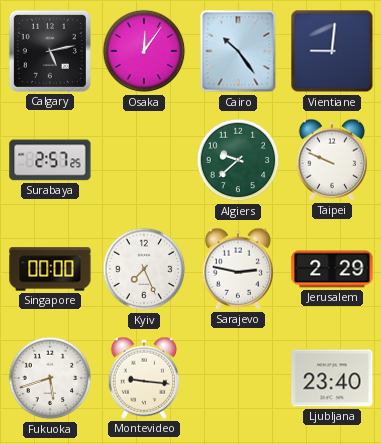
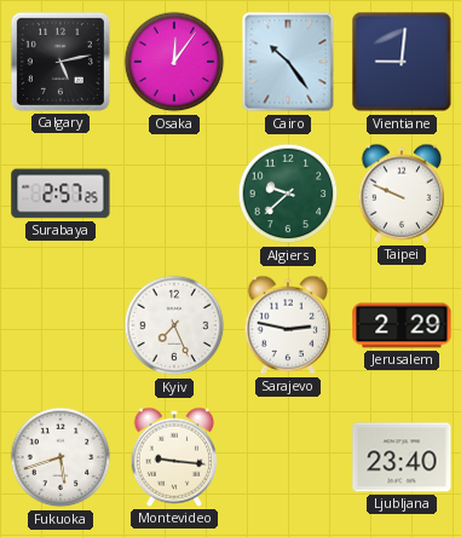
Singapore: 00:00 -> none (50, 269)
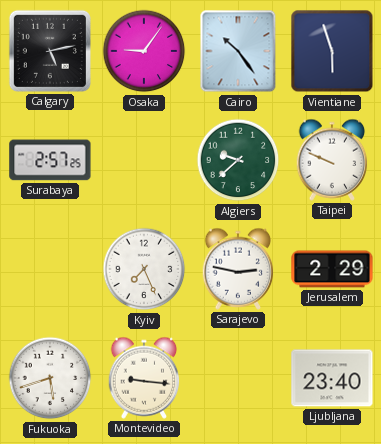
Osaka: 12:06 -> 9:06 (144, 51)
Vientiane: 9:01 -> 5:57 (332, 51)
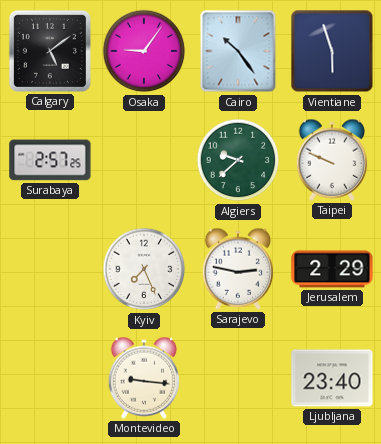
Calgary: 5:13 -> 5:09 (50, 51)
Fukuoka: 5:42 -> none (50, 378)
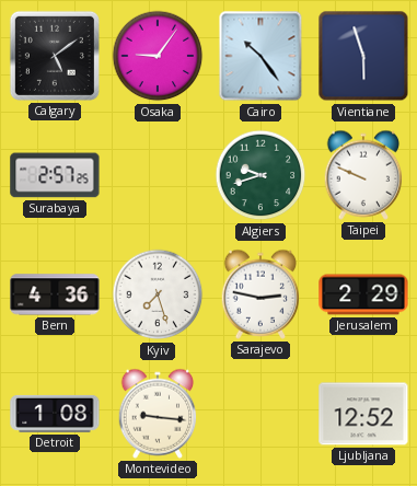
Algiers: 9:38 -> 9:42 (260, 175)
Bern: none -> 4:36 (55, 294)
Kyiv: 7:26 -> 7:27 (158, 294)
Detroit: none -> 1:08 (55, 414)
Ljubljana: 23:40 -> 12:52 (363, 414)
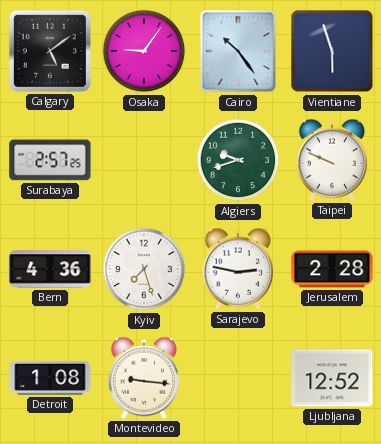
Jerusalem: 2:29 -> 2:28 (332, 269)
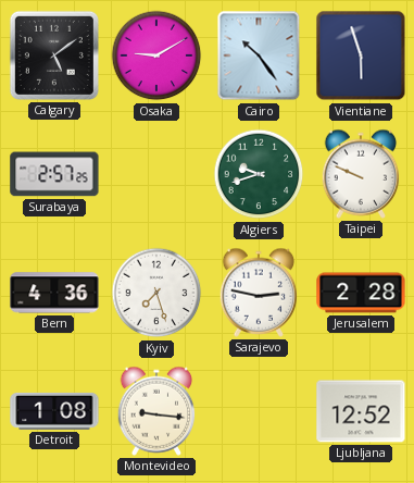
Osaka: 9:06 -> 9:10 (156, 55)
